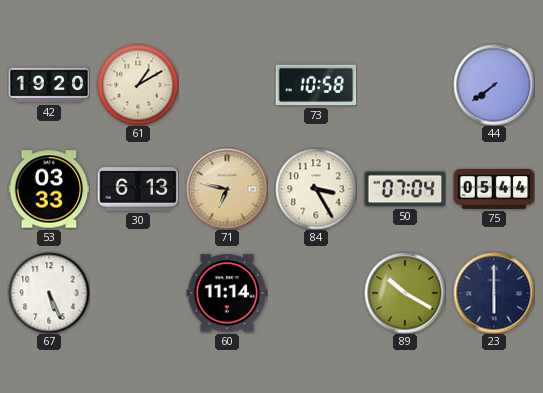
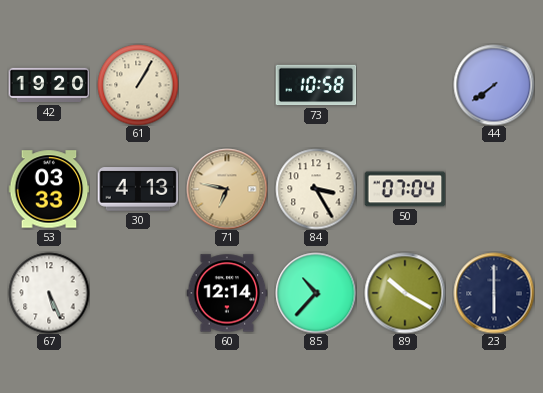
61: 1:10 -> 1:05 (138, 85)
30: 6:13 -> 4:13 (138, 189)
75: 05:44 -> none (494, 189)
60: 11:14 -> 12:14 (227, 293)
85: none -> 10:37 (316, 293)
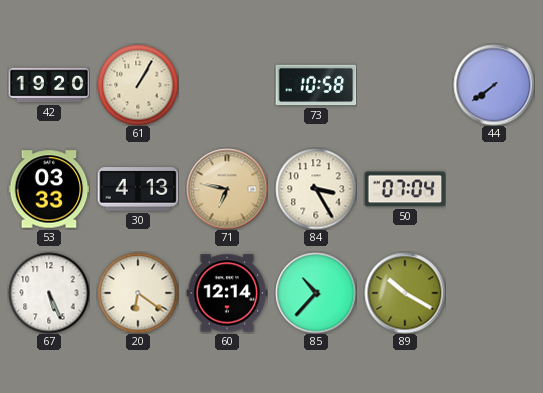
20: none -> 6:21 (138, 293)
23: 6:00 -> none (494, 293)
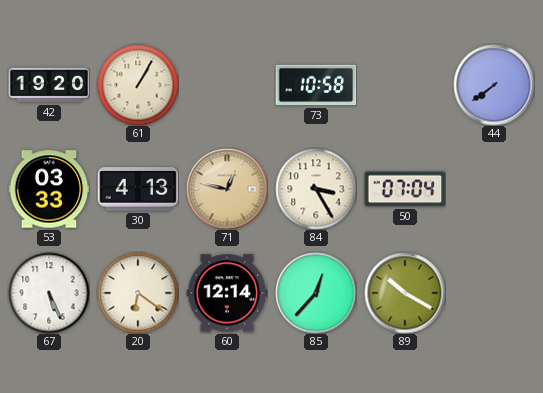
71: 6:47 -> 12:47 (227, 189)
85: 10:37 -> 12:37 (316, 293)
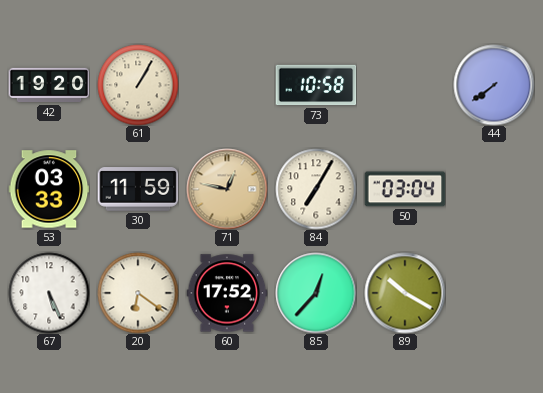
30: 4:13 -> 11:59 (138, 189)
84: 3:25 -> 7:05 (316, 189)
50: 07:04 -> 03:04 (405, 189)
60: 12:14 -> 17:52 (227, 293)
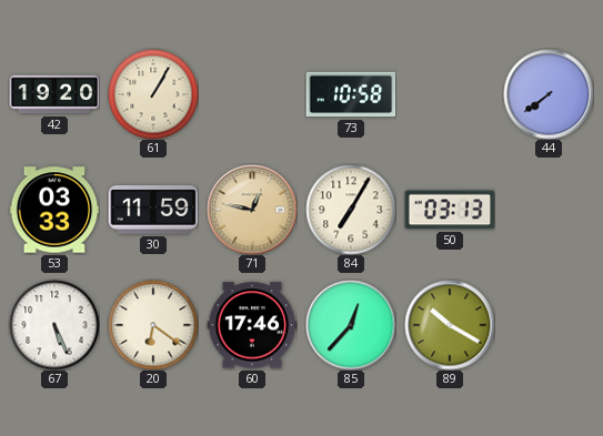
50: 03:04 -> 03:13 (450, 210)
60: 17:52 -> 17:46 (252, 325)
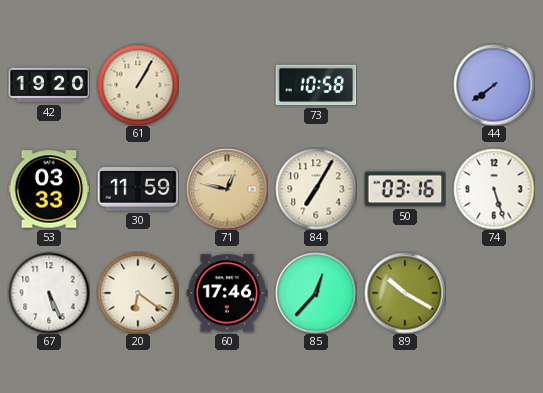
50: 03:13 -> 03:16 (405, 189)
74: none -> 5:27 (494, 189)
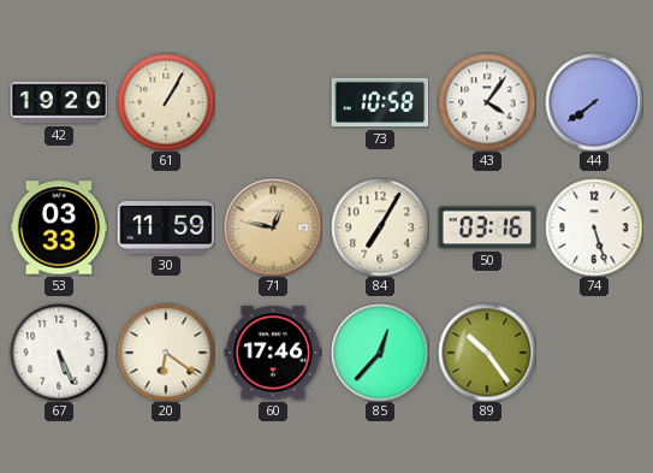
43: none -> 4:06 (487, 102)
89: 10:20 -> 10:24 (487, 353)
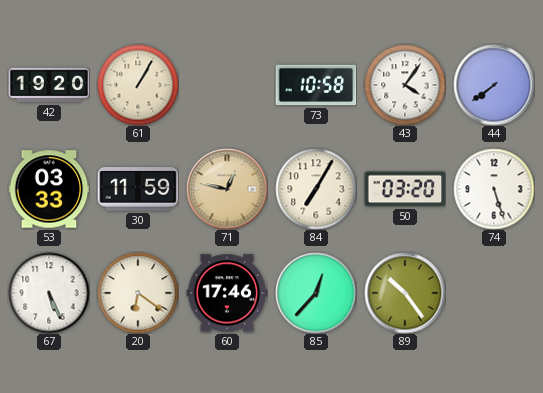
50: 03:16 -> 03:20 (405, 189)
